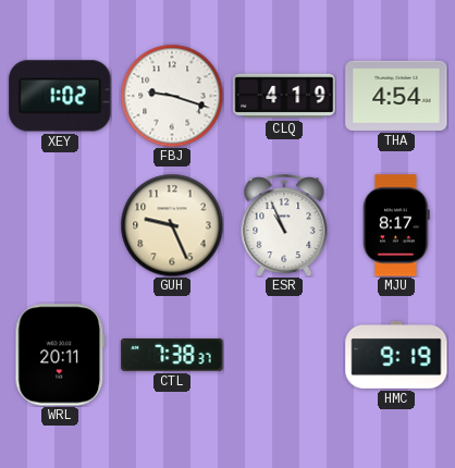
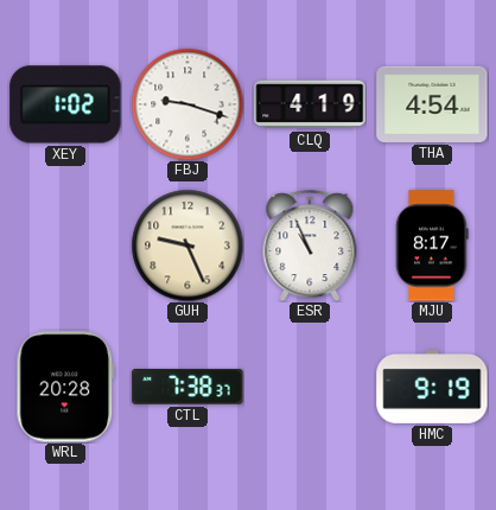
WRL: 20:11 -> 20:28 (65, 387)
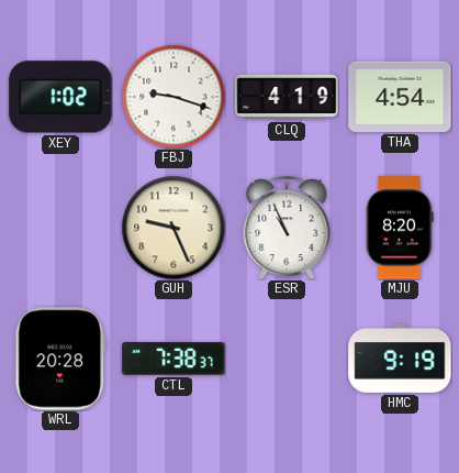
MJU: 8:17 -> 8:20 (400, 228)
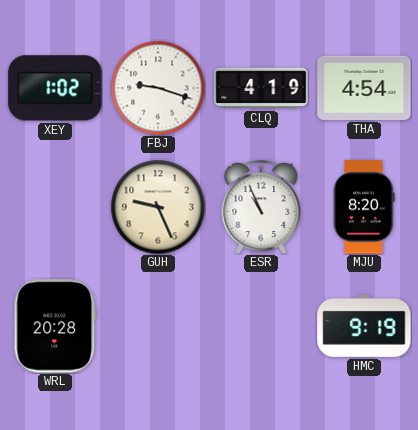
CTL: 7:38 -> none (173, 359)
